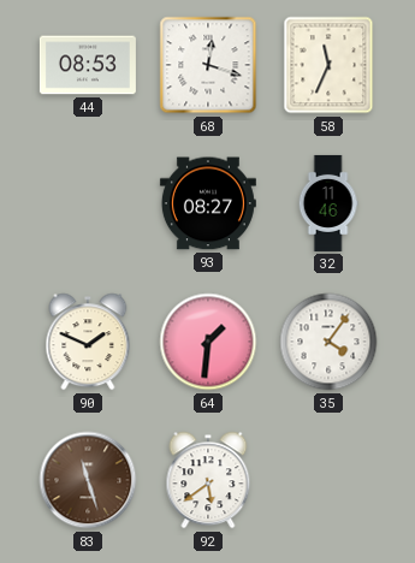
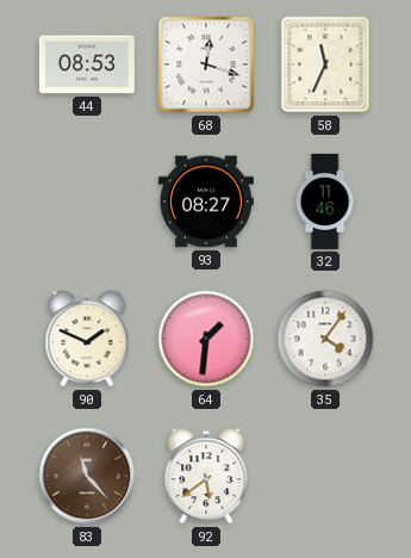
83: 11:27 -> 11:23 (87, 476)
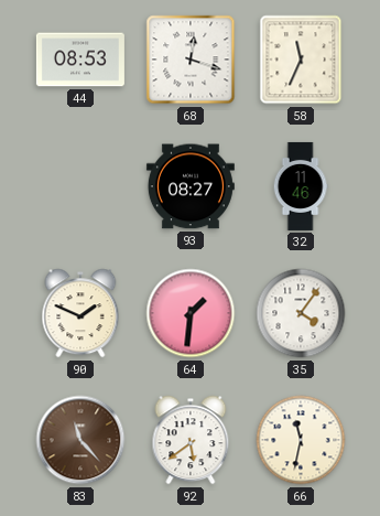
66: none -> 11:32 (301, 440)
